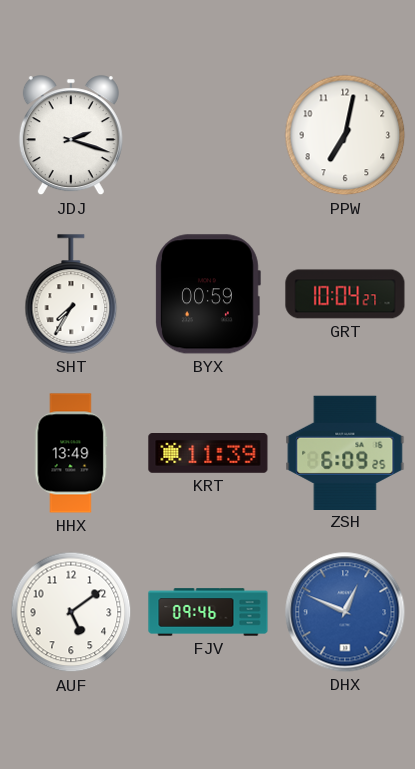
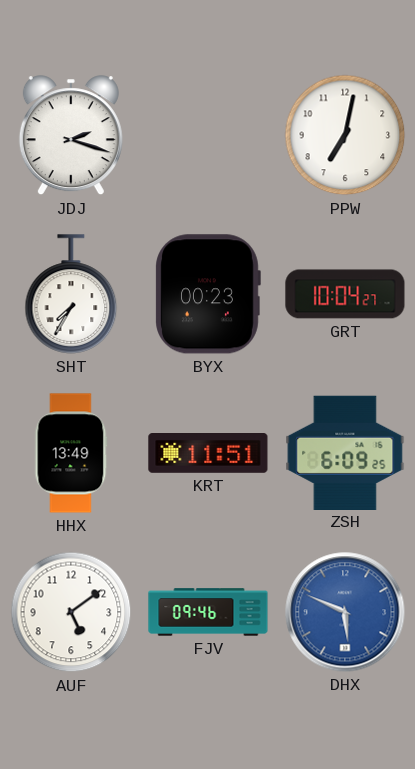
BYX: 00:59 -> 00:23 (208, 294)
KRT: 11:39 -> 11:51 (208, 454)
DHX: 12:49 -> 5:49 (345, 612)
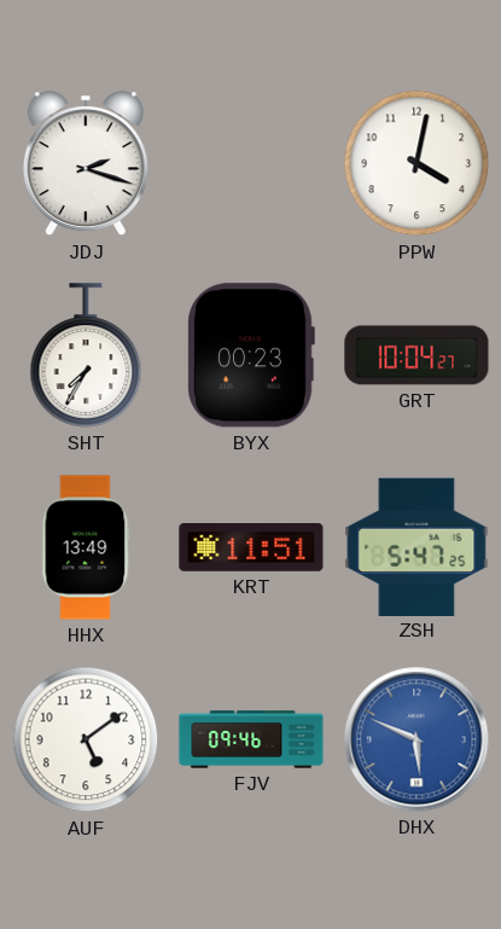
PPW: 7:02 -> 4:02 (416, 163)
ZSH: 6:09 -> 5:47 (416, 546)
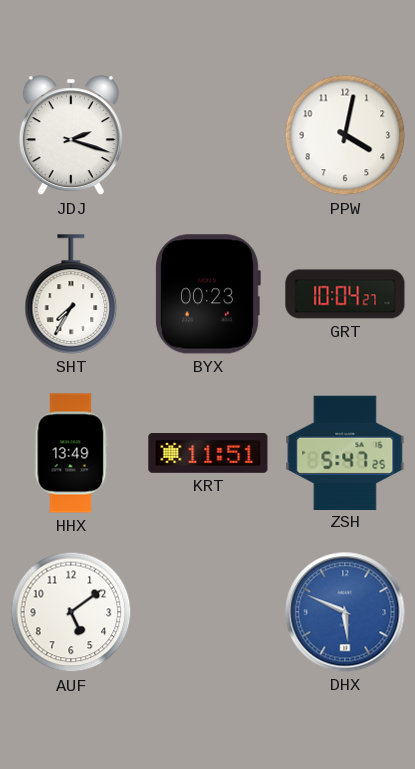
FJV: 09:46 -> none (251, 739)
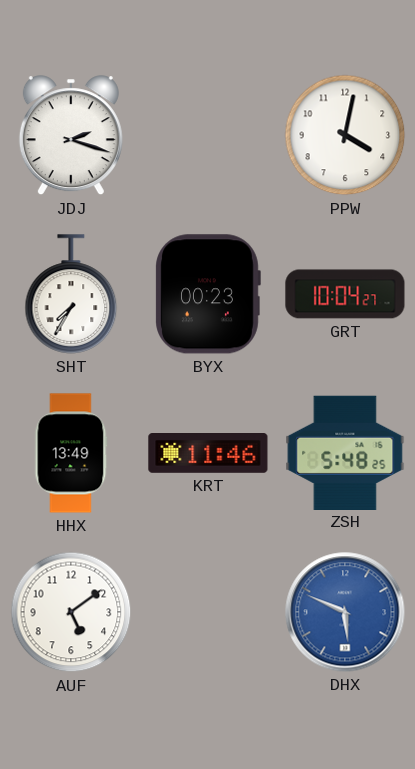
KRT: 11:51 -> 11:46 (208, 454)
ZSH: 5:47 -> 5:48 (345, 452)
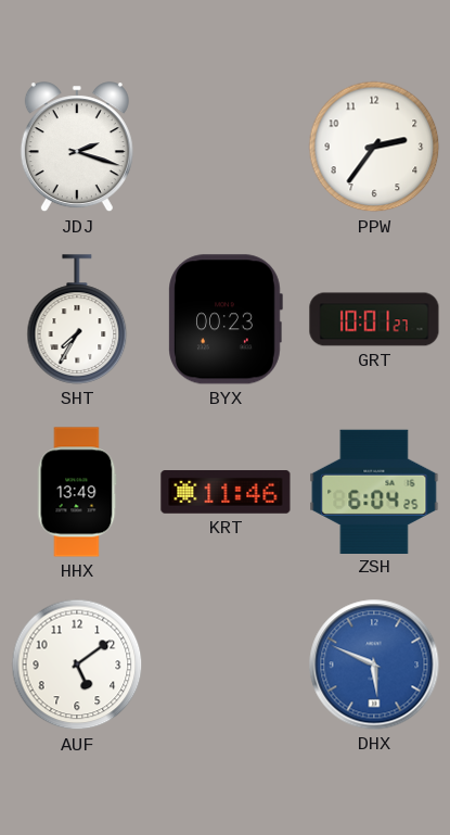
PPW: 4:02 -> 2:36 (374, 147)
GRT: 10:04 -> 10:01 (374, 319)
ZSH: 5:48 -> 6:04 (374, 491)
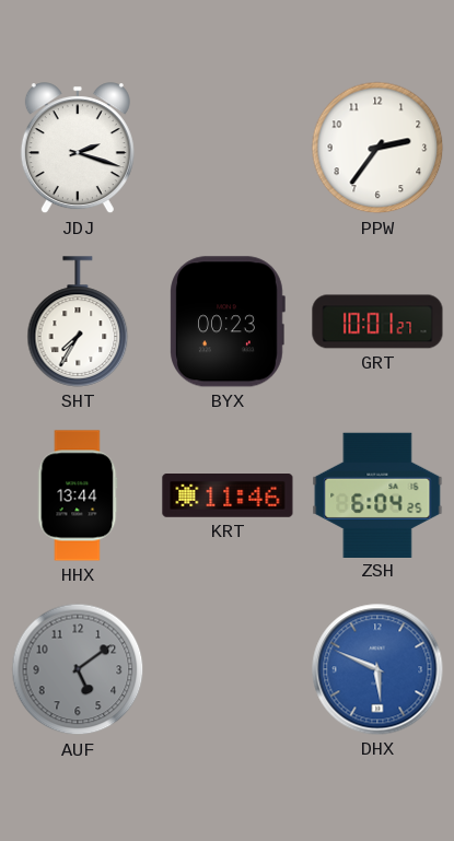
HHX: 13:49 -> 13:44 (78, 495)
AUF dial: white -> grey (78, 669)
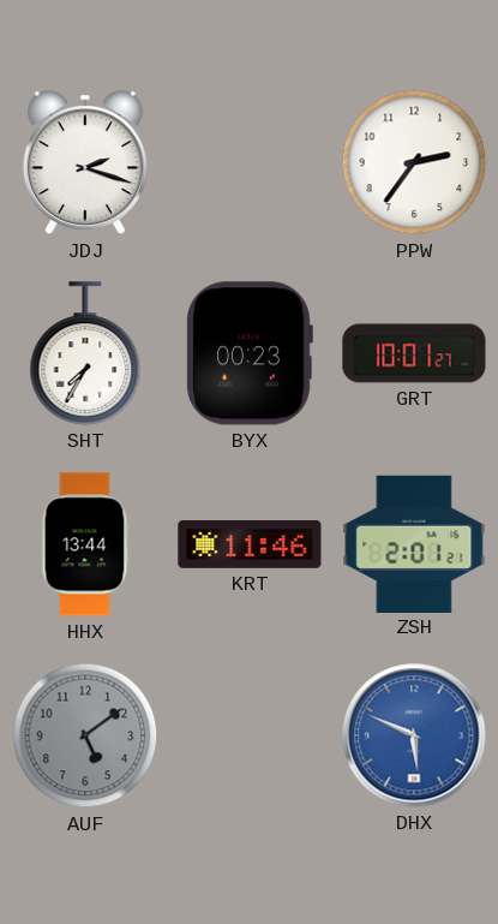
ZSH: 6:04 -> 2:01 (414, 543)
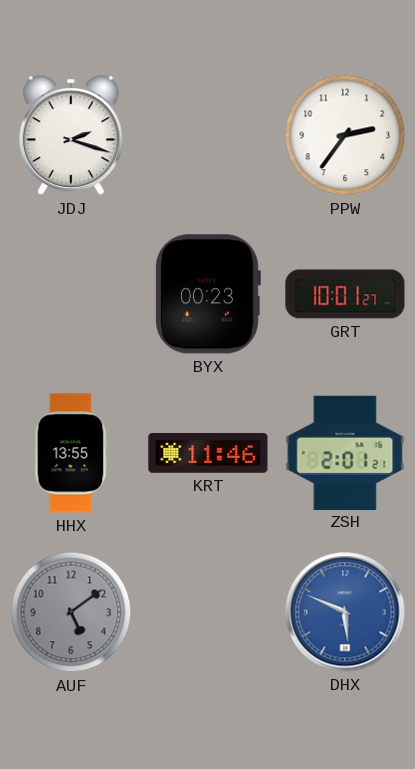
SHT: 7:35 -> none (85, 353)
HHX: 13:44 -> 13:55 (71, 453)
